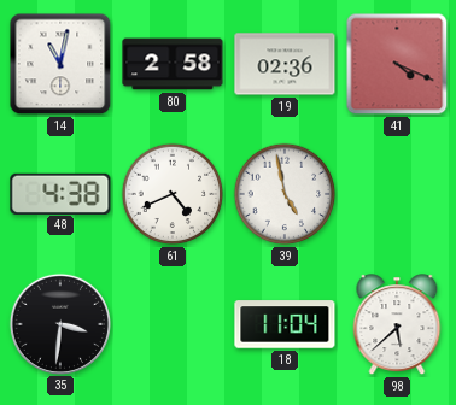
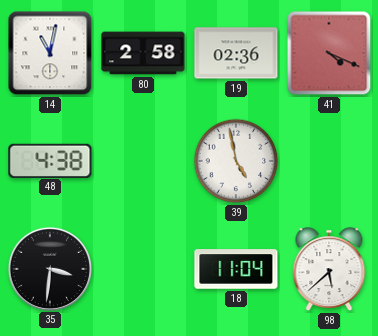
61: 4:41 -> none (173, 194)
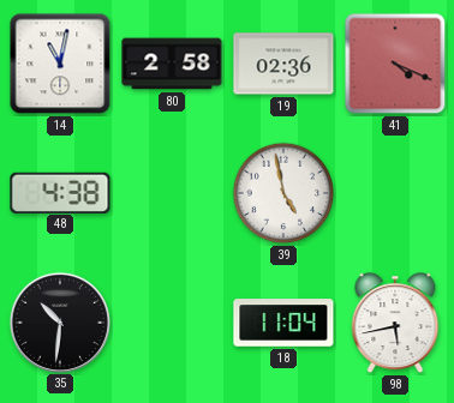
35: 3:31 -> 10:31 (59, 321)
98: 5:38 -> 5:43 (395, 324)
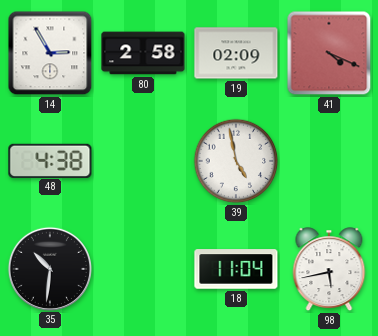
14: 11:02 -> 2:55 (50, 53)
19: 02:36 -> 02:09 (236, 53)
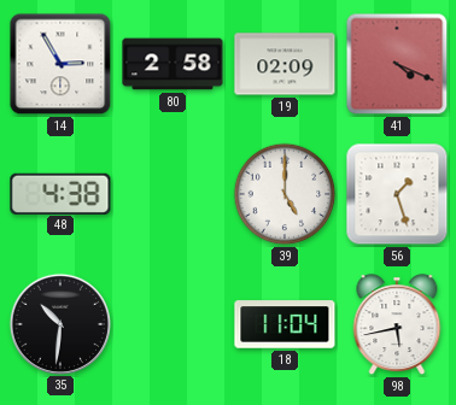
39: 4:58 -> 5:00 (285, 194)
56: none -> 1:27 (397, 194)
